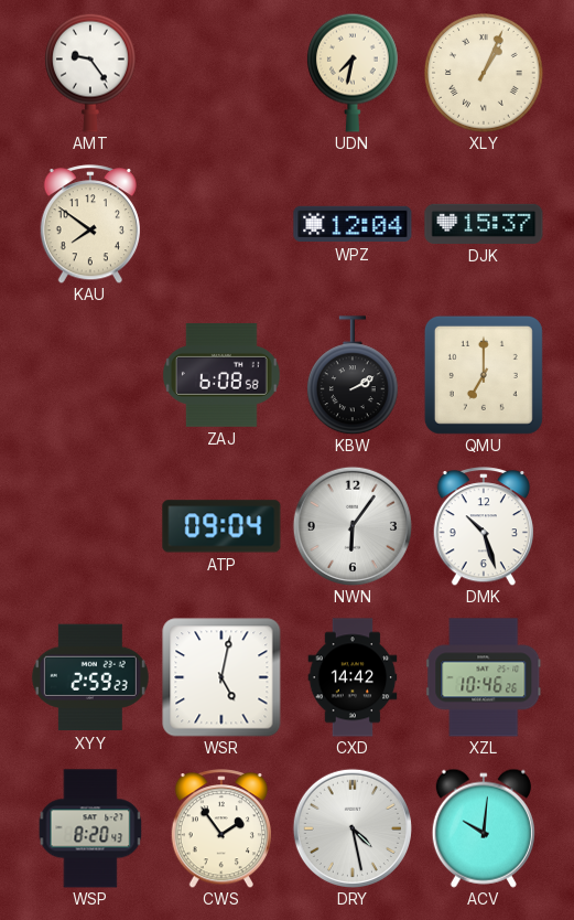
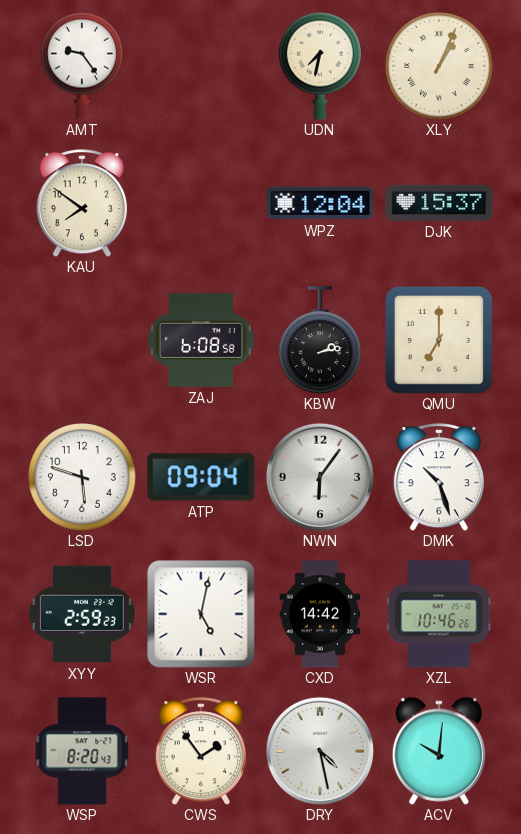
KBW: 2:10 -> 2:13 (320, 340)
LSD: none -> 5:48 (83, 478)
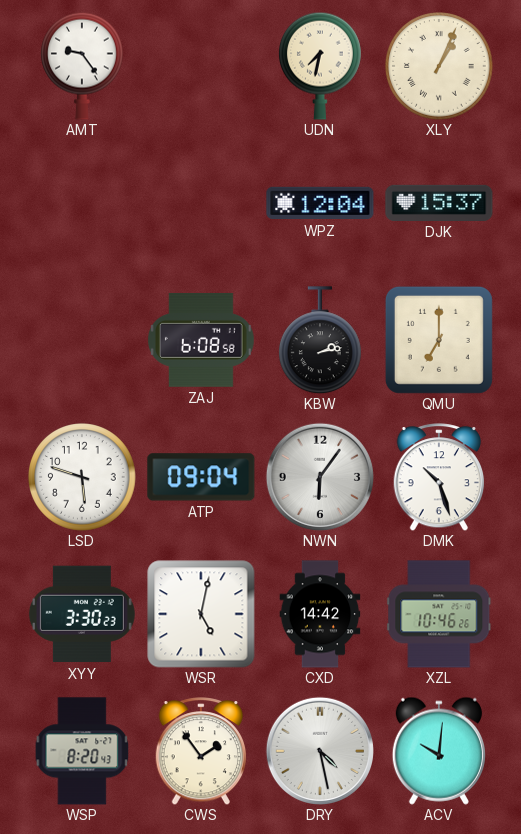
KAU: 7:51 -> none (81, 203)
XYY: 2:59 -> 3:30 (82, 614)
